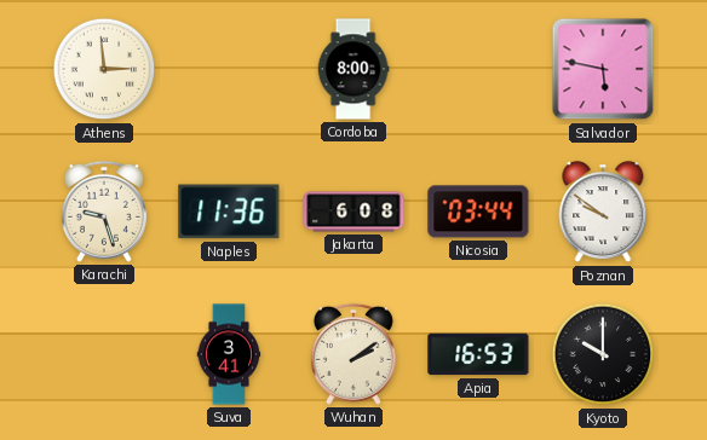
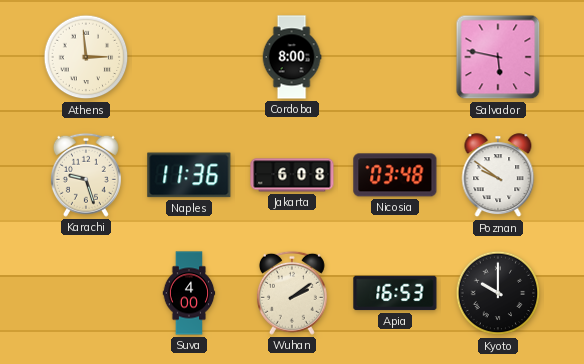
Nicosia: 03:44 -> 03:48 (395, 175)
Suva: 3:41 -> 4:00 (189, 293)
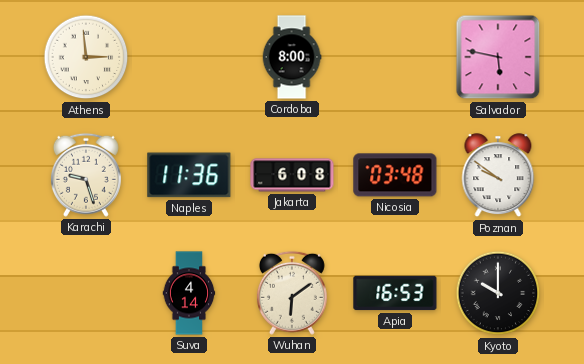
Suva: 4:00 -> 4:14 (189, 293)
Wuhan: 2:09 -> 6:09 (292, 293)
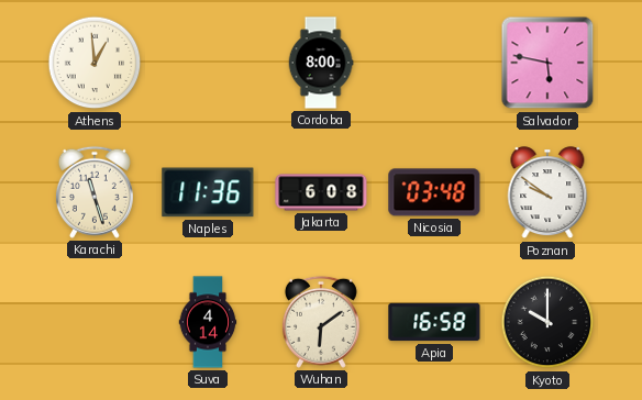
Athens: 2:59 -> 12:59 (95, 63)
Karachi: 9:27 -> 11:27 (95, 192)
Apia: 16:53 -> 16:58 (434, 322)
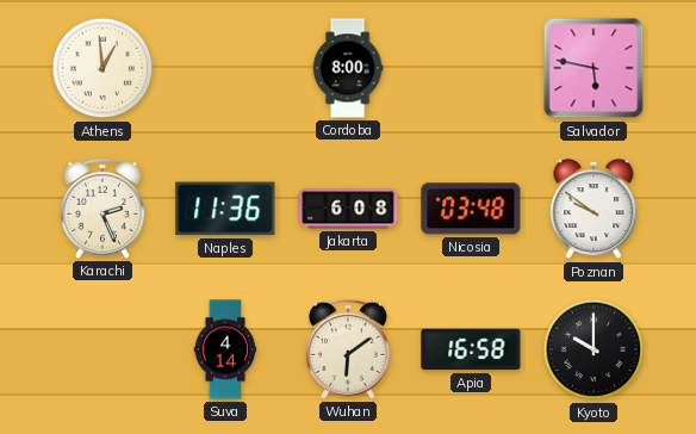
Karachi: 11:27 -> 2:26 (102, 209)
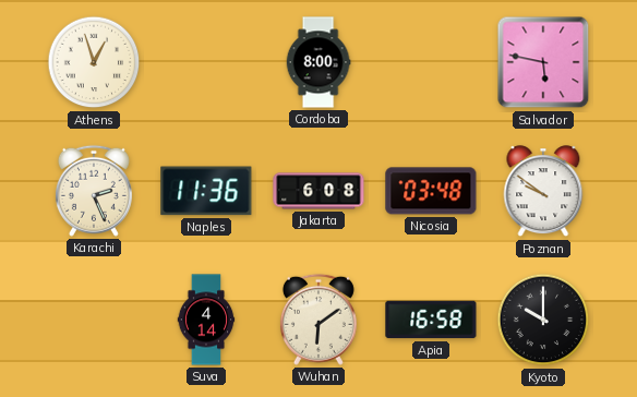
Athens: 12:59 -> 12:57 (94, 62)
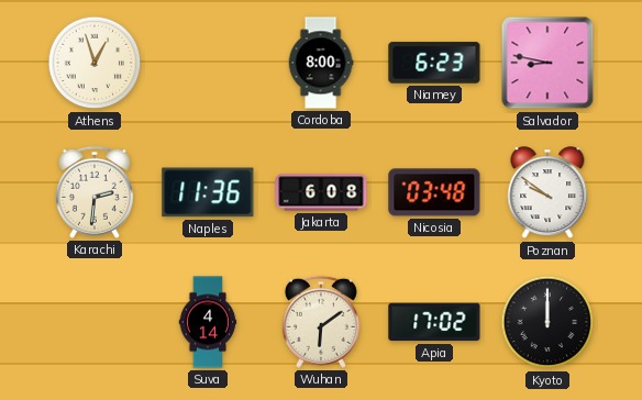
Niamey: none -> 6:23 (434, 63)
Salvador: 5:47 -> 8:47 (547, 63)
Karachi: 2:26 -> 2:31 (95, 192)
Apia: 16:58 -> 17:02 (434, 322)
Kyoto: 10:00 -> 12:00 (547, 322)
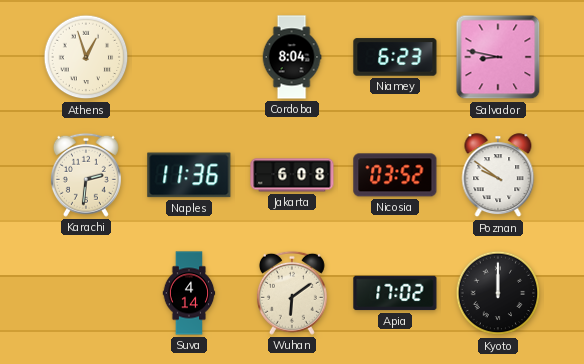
Cordoba: 8:00 -> 8:04 (292, 57)
Nicosia: 03:48 -> 03:52 (395, 175)
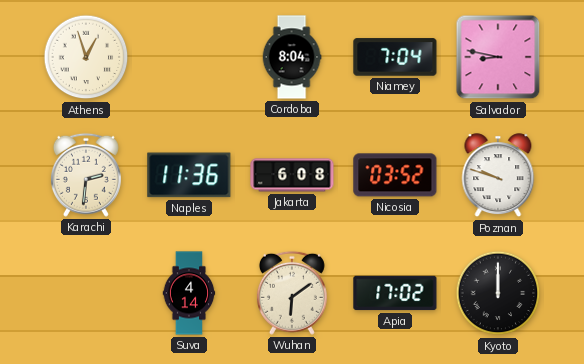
Niamey: 6:23 -> 7:04 (395, 57)
Poznan: 9:51 -> 9:48 (498, 176)
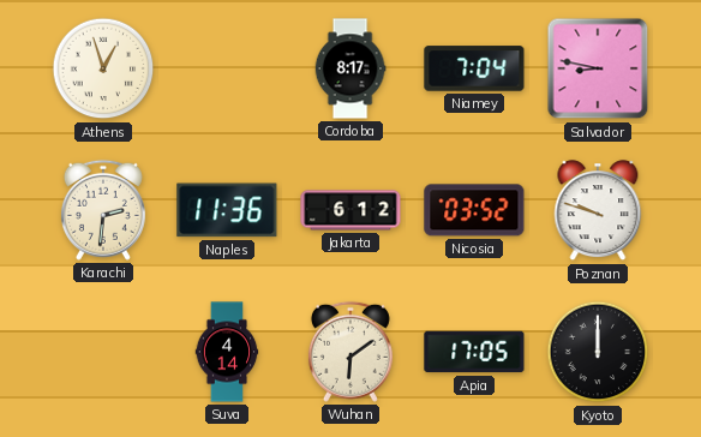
Cordoba: 8:04 -> 8:17 (350, 68)
Jakarta: 6:08 -> 6:12 (350, 210)
Apia: 17:02 -> 17:05 (474, 352)
